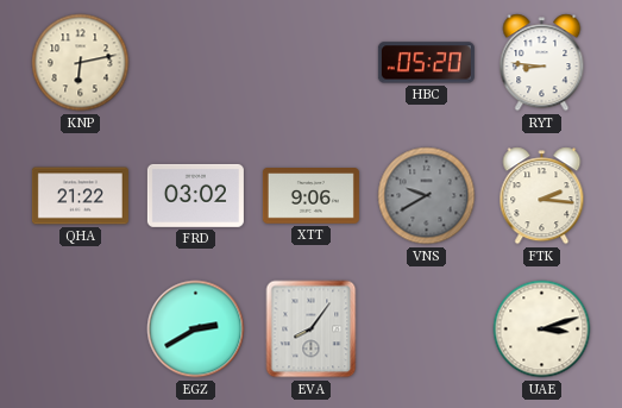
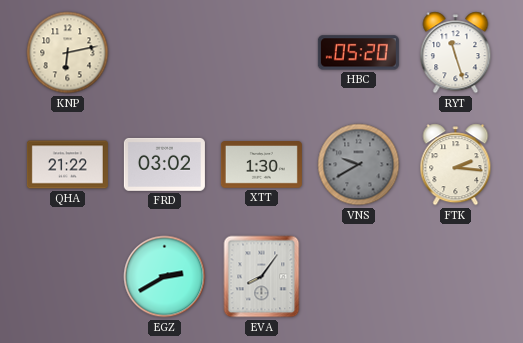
RYT: 8:46 -> 11:27 (456, 53)
XTT: 9:06 -> 1:30 (261, 165)
UAE: 3:12 -> none (542, 329)
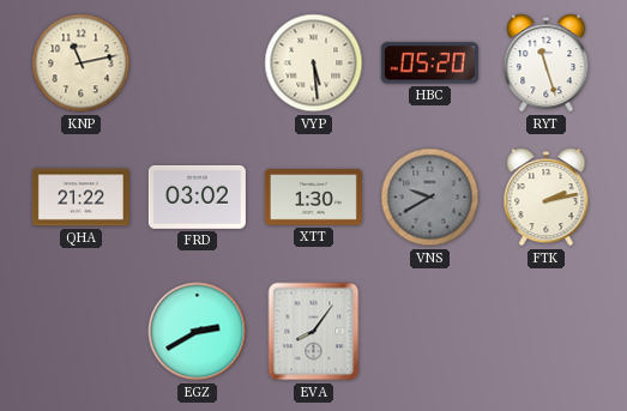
KNP: 6:13 -> 11:13 (82, 64)
VYP: none -> 5:29 (314, 64)
FTK: 2:16 -> 2:13 (547, 198)
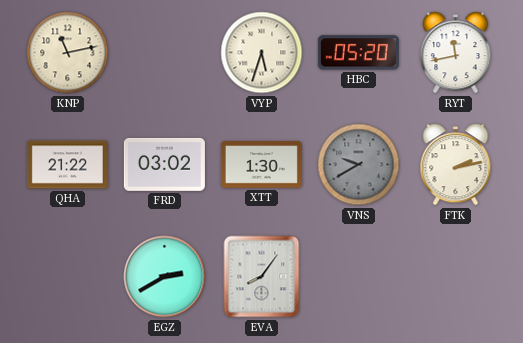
VYP: 5:29 -> 5:33 (262, 53)
RYT: 11:27 -> 11:43 (456, 53)
